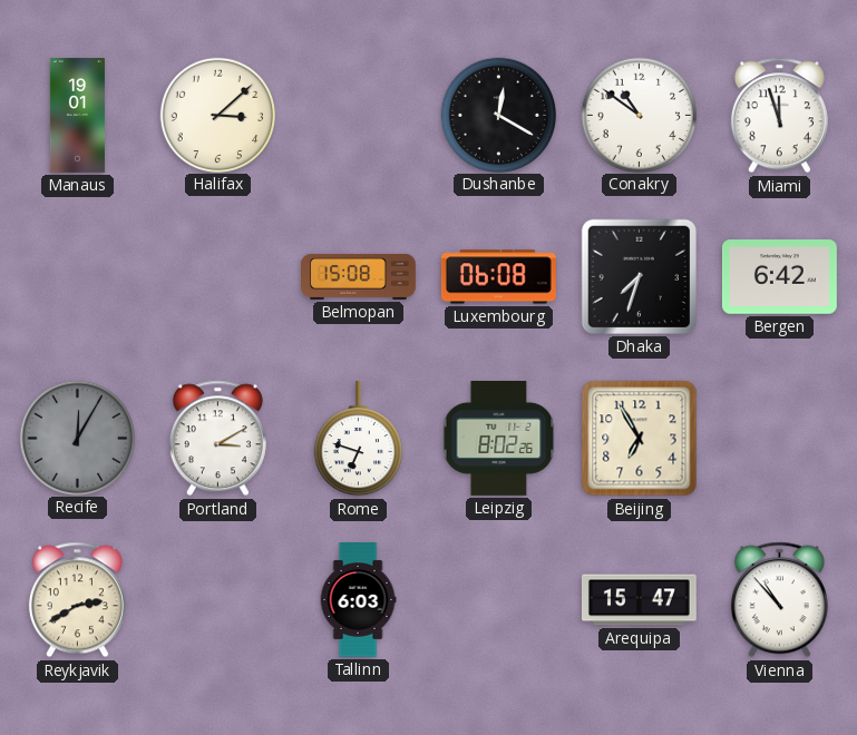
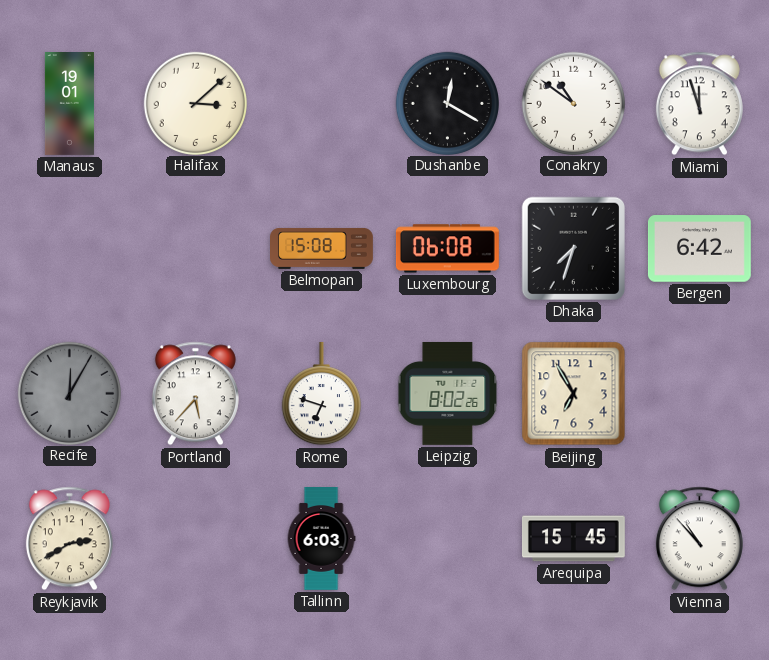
Portland: 3:10 -> 5:37 (195, 394)
Arequipa: 15:47 -> 15:45 (573, 539)
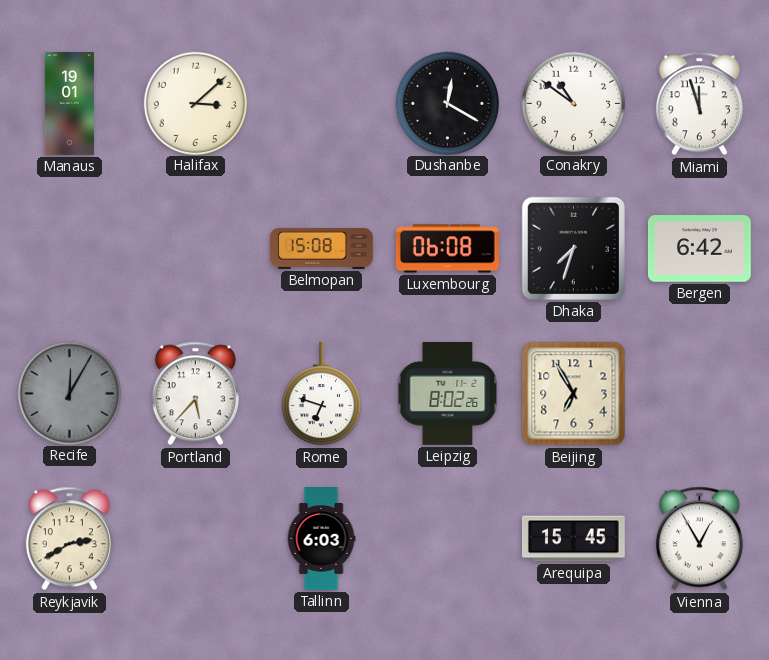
Vienna: 10:53 -> 12:55 (699, 539)
